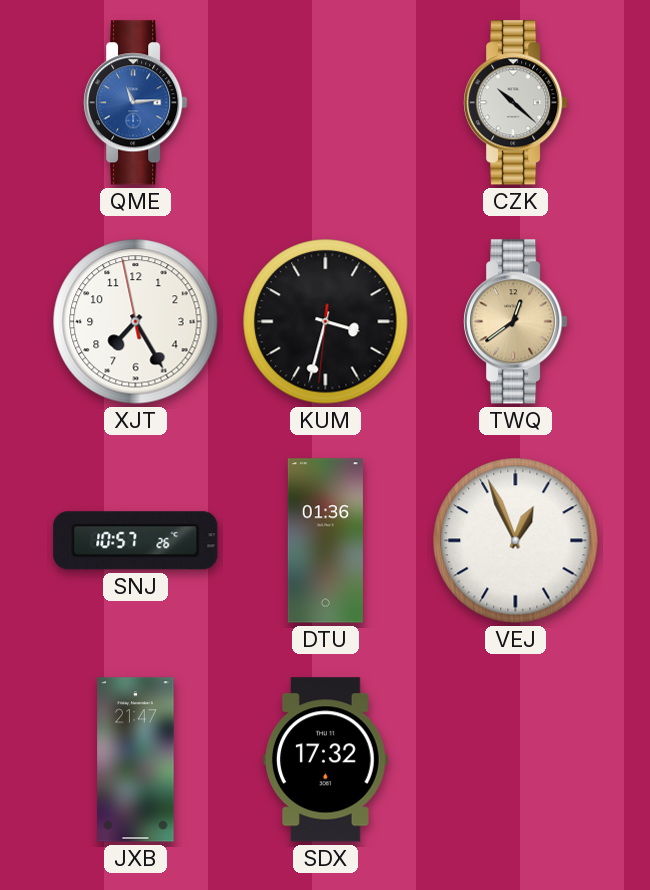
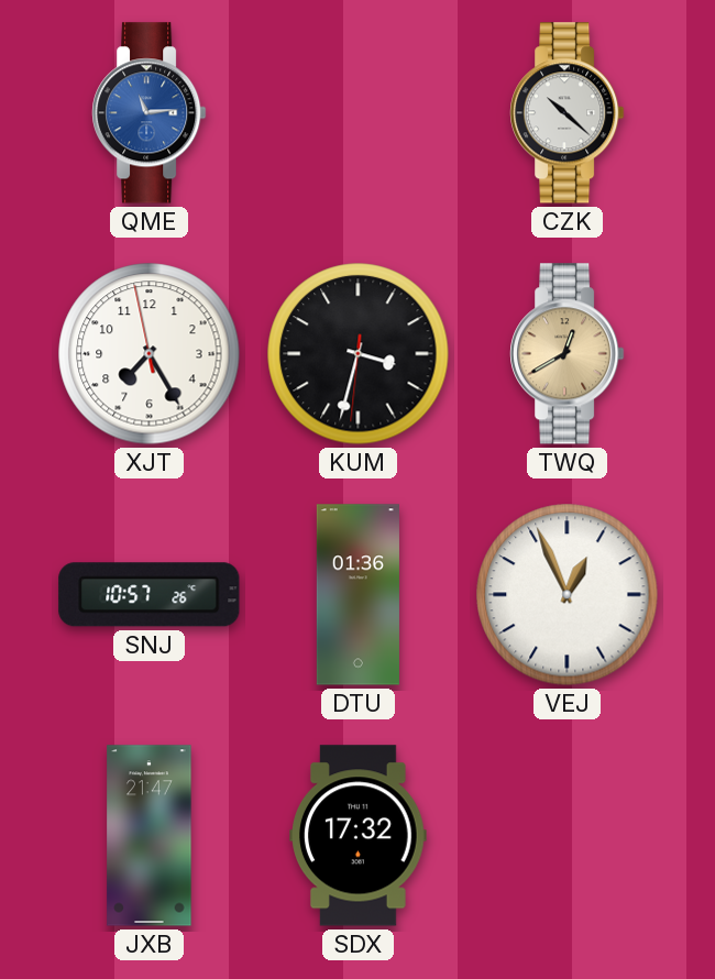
TWQ: 12:39 -> 12:40 (568, 354)
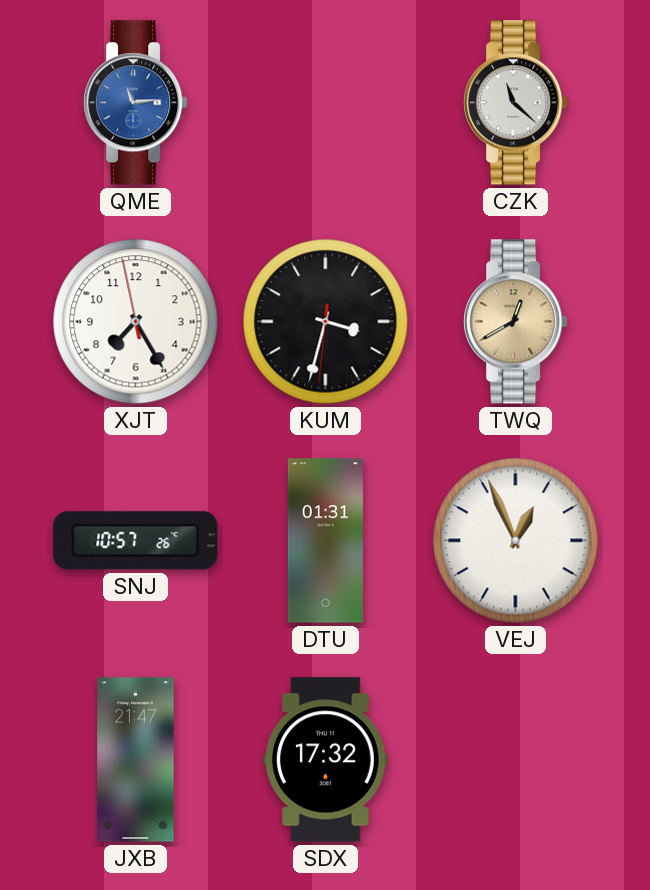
CZK: 10:22 -> 11:22 (516, 103)
DTU: 01:36 -> 01:31 (325, 541)
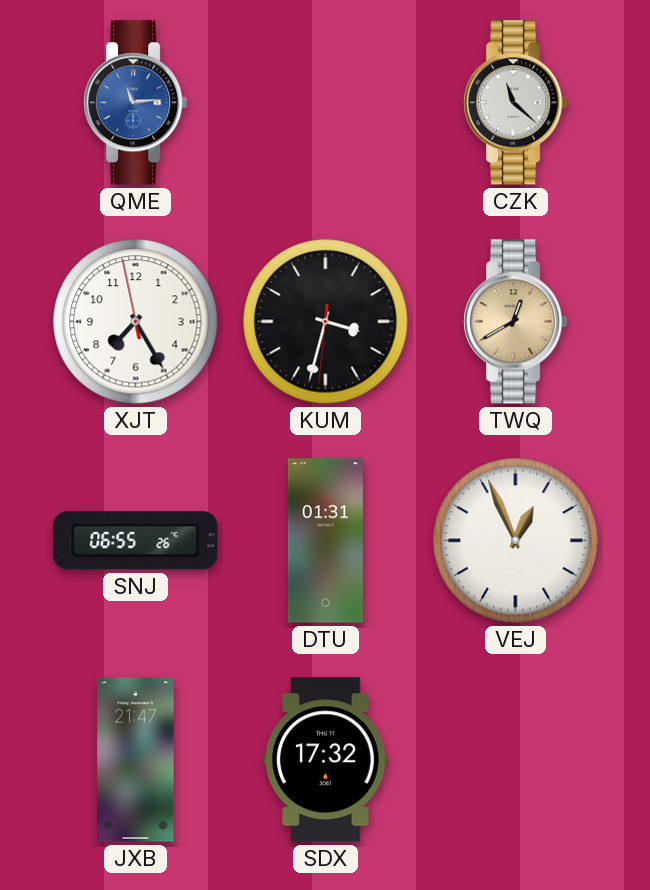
SNJ: 10:57 -> 06:55 (136, 541)
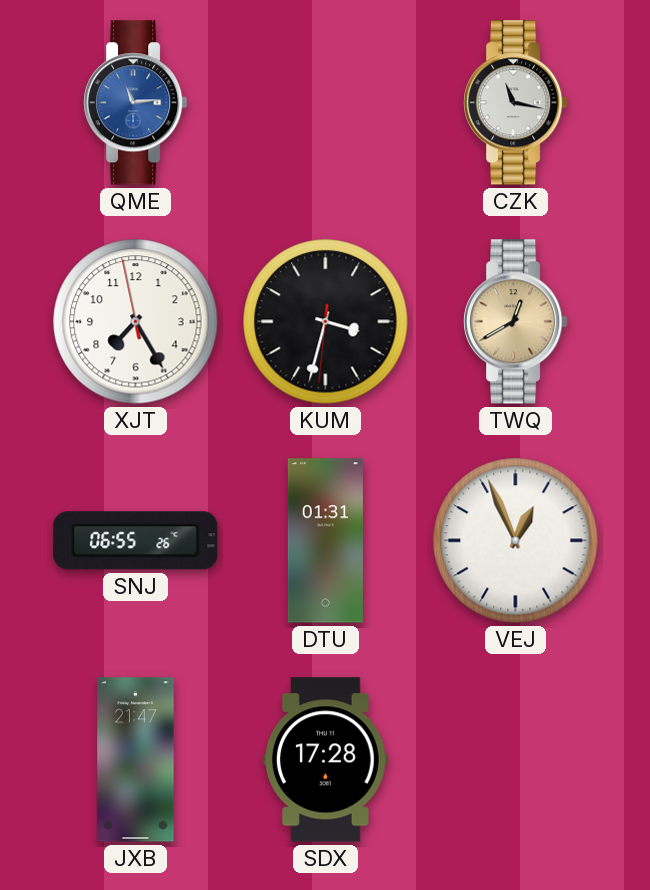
CZK: 11:22 -> 11:17 (516, 103)
SDX: 17:32 -> 17:28 (326, 760)
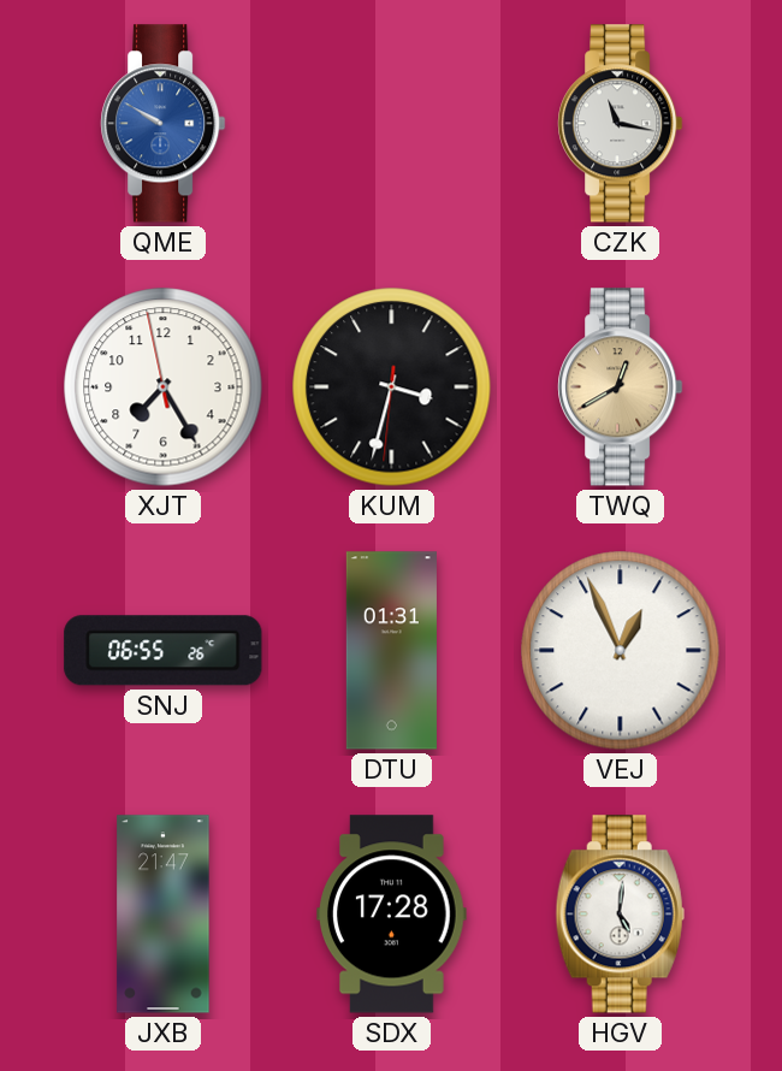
QME: 11:14 -> 9:50 (164, 124)
HGV: none -> 5:01 (620, 915)
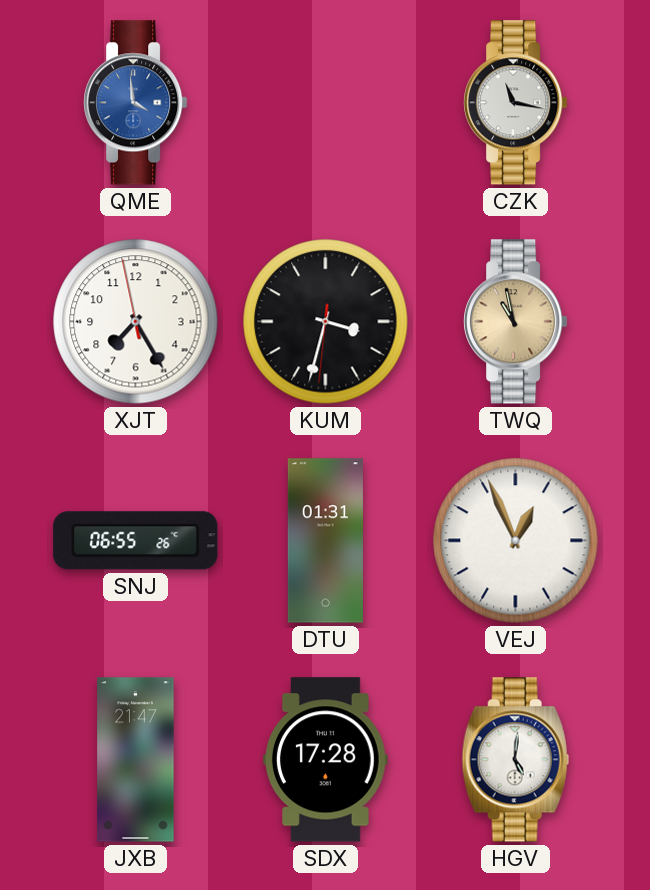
QME: 9:50 -> 3:59 (136, 103)
TWQ: 12:40 -> 10:58 (516, 322)
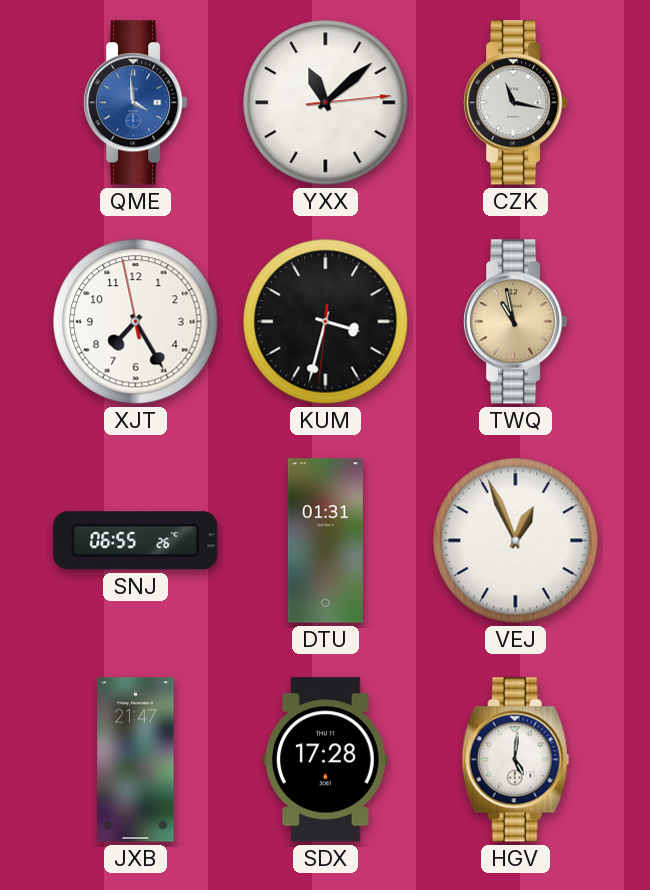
YXX: none -> 11:08 (326, 103)
